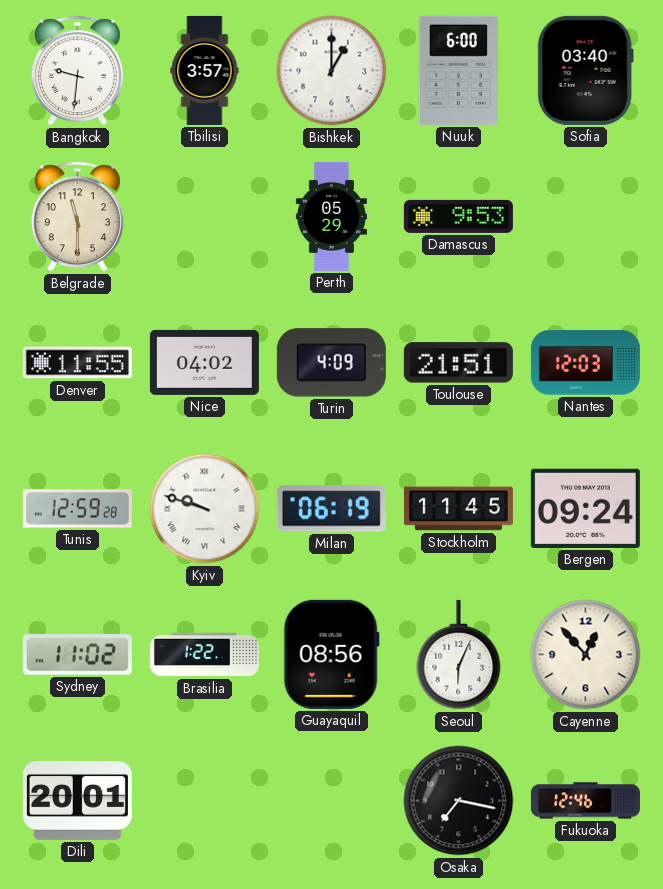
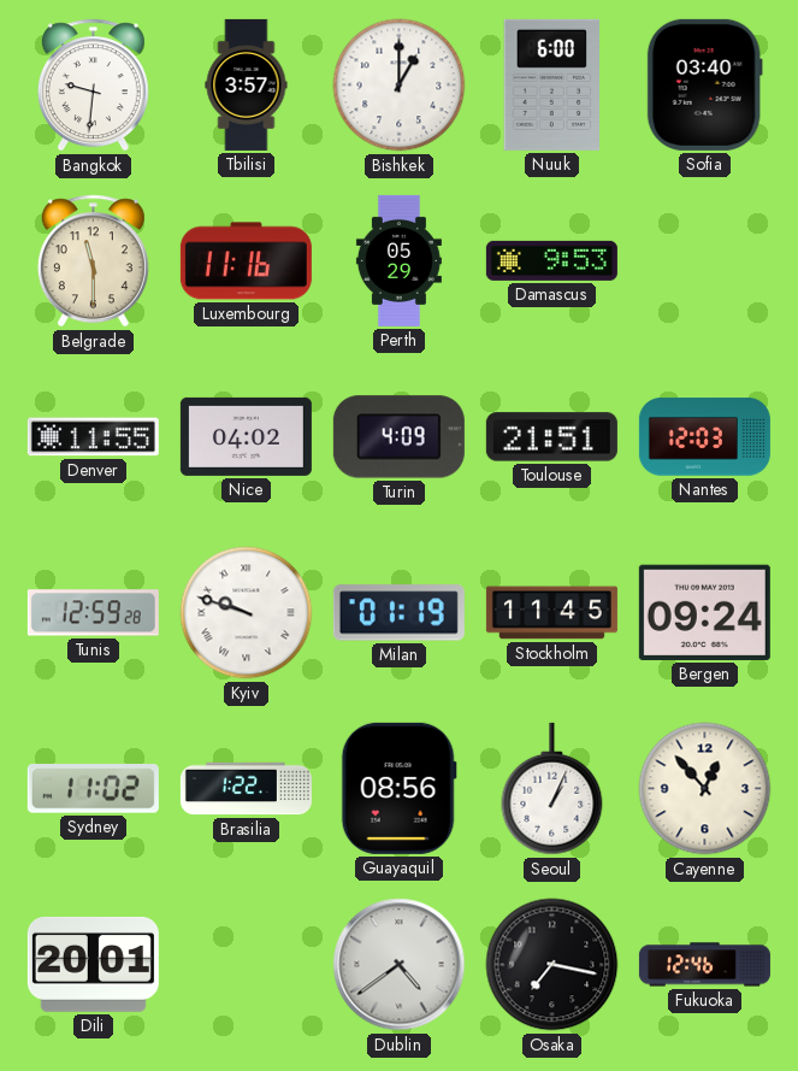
Luxembourg: none -> 11:16 (246, 261)
Milan: 06:19 -> 01:19 (398, 613)
Seoul: 6:04 -> 1:04 (552, 789)
Dublin: none -> 4:39 (400, 965)
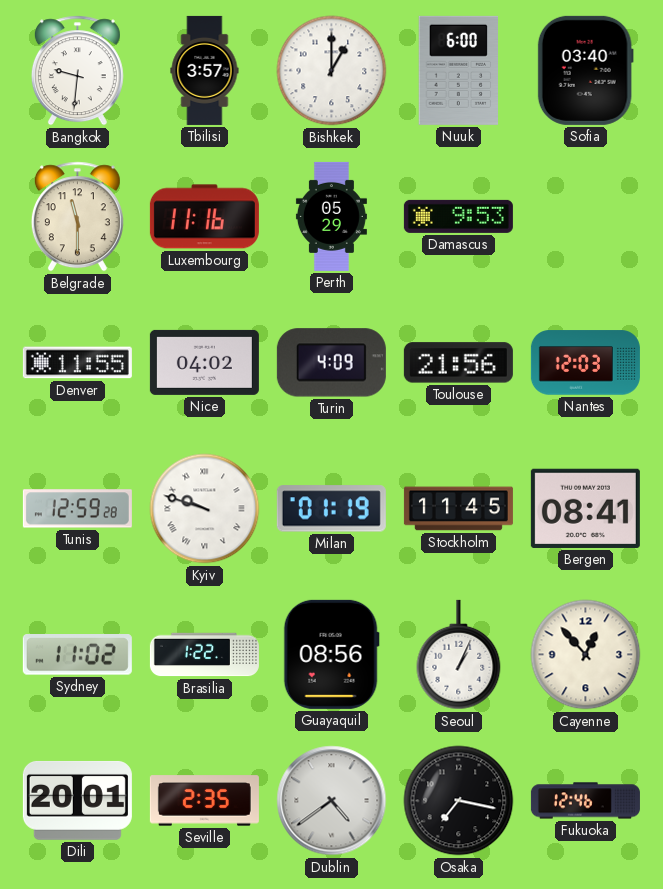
Toulouse: 21:51 -> 21:56 (458, 363)
Bergen: 09:24 -> 08:41 (585, 508)
Seville: none -> 2:35 (204, 801)
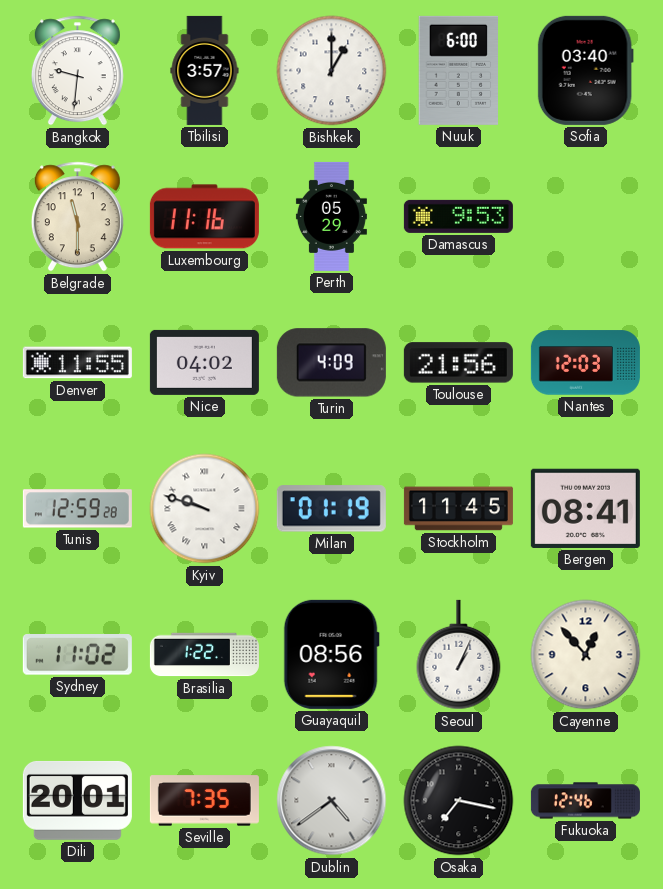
Seville: 2:35 -> 7:35 (204, 801)
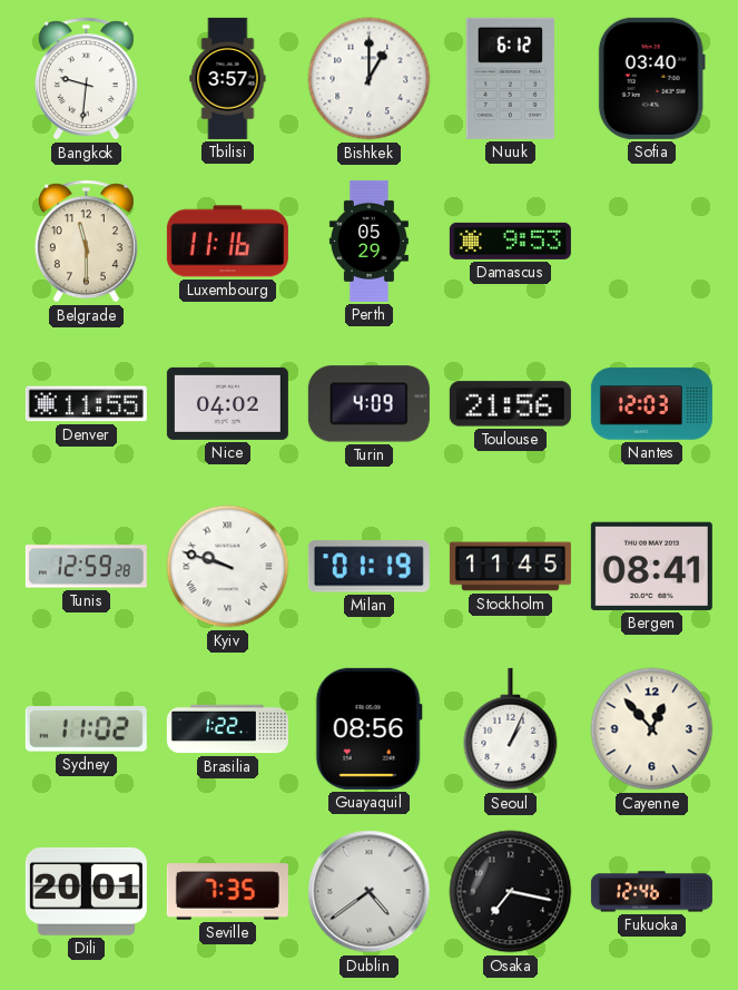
Nuuk: 6:00 -> 6:12 (511, 78)
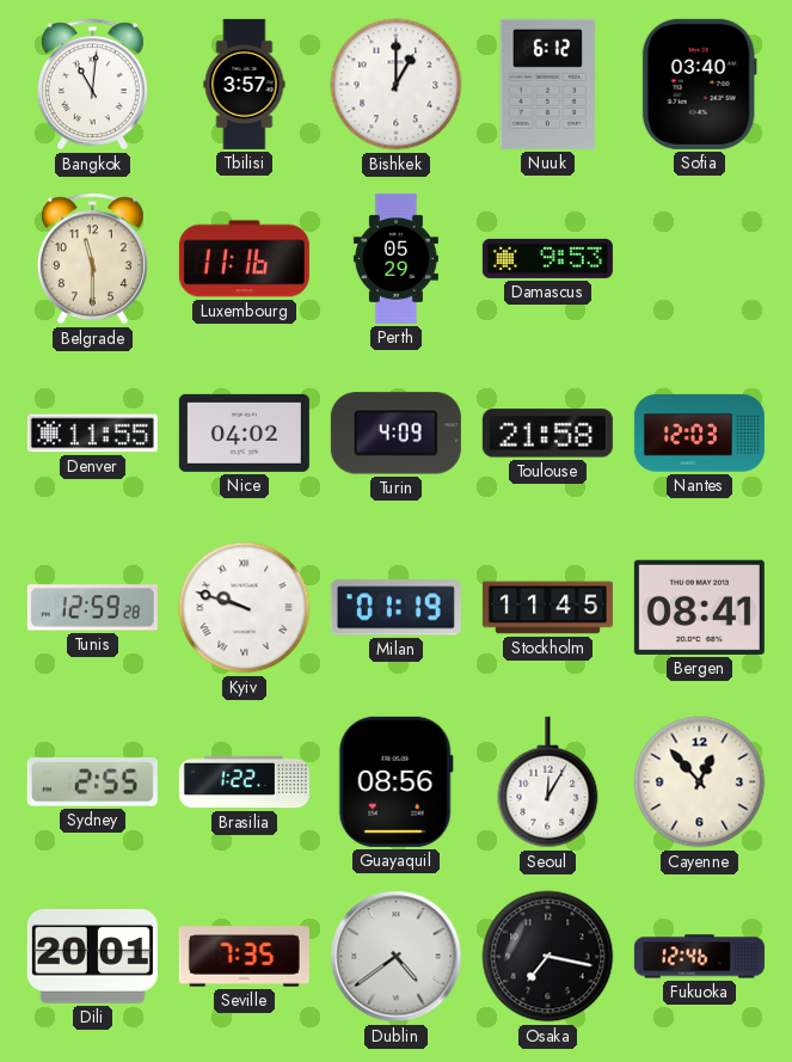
Bangkok: 9:31 -> 11:01 (92, 85)
Toulouse: 21:56 -> 21:58 (547, 434)
Sydney: 11:02 -> 2:55 (92, 782)
Seoul: 1:04 -> 12:05 (548, 782)
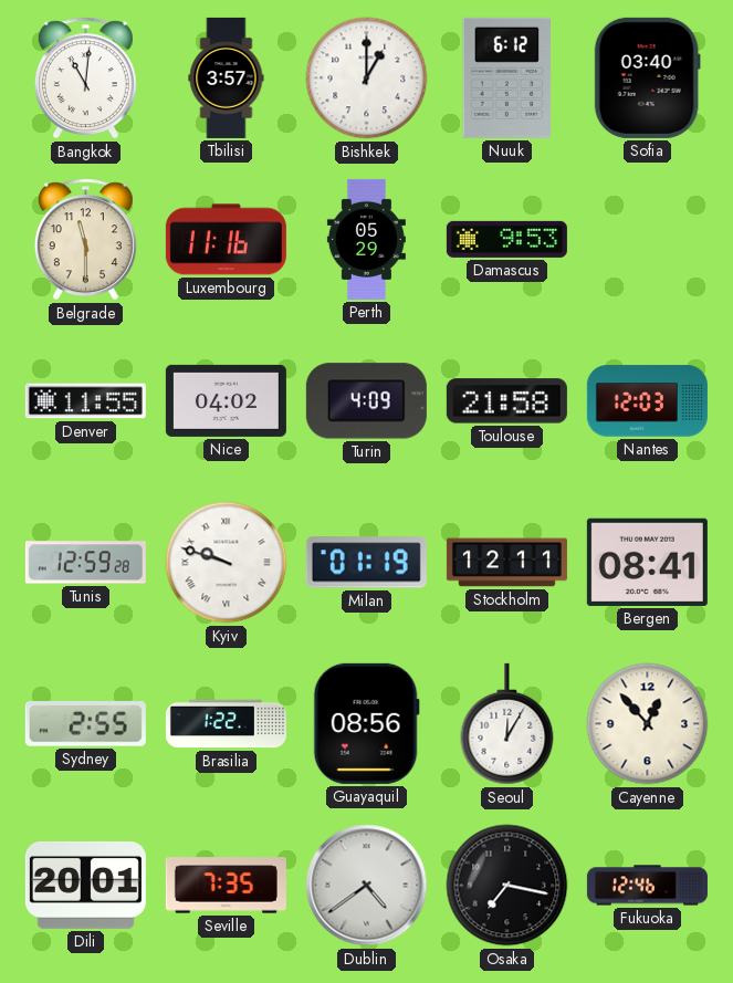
Stockholm: 11:45 -> 12:11 (506, 563)
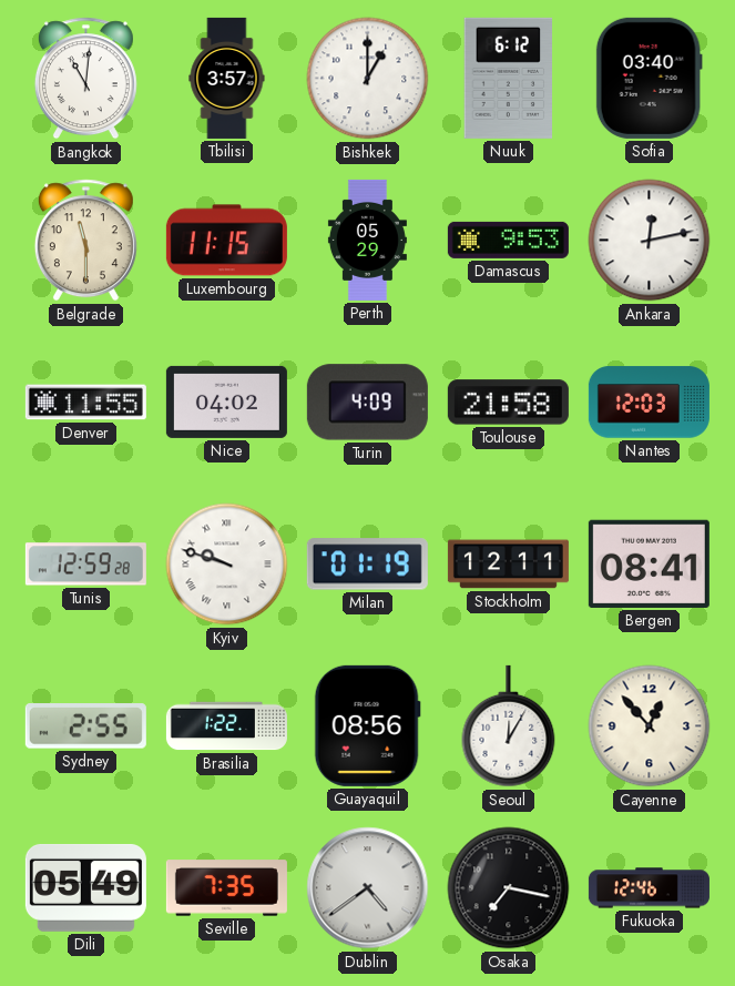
Luxembourg: 11:16 -> 11:15 (226, 241)
Ankara: none -> 12:13 (650, 241)
Dili: 20:01 -> 05:49 (85, 887)
